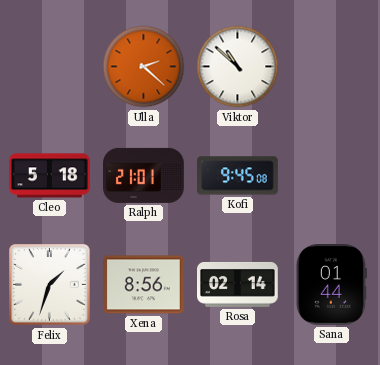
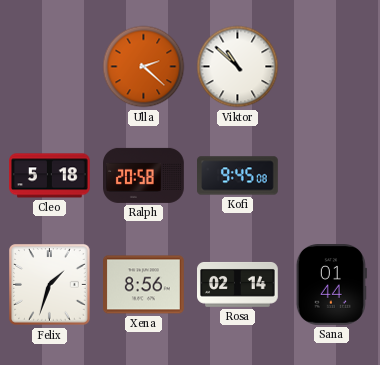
Ralph: 21:01 -> 20:58 (144, 175)
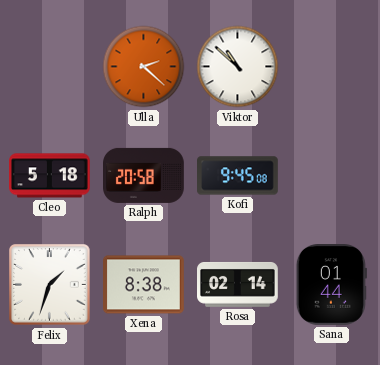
Xena: 8:56 -> 8:38 (144, 285)
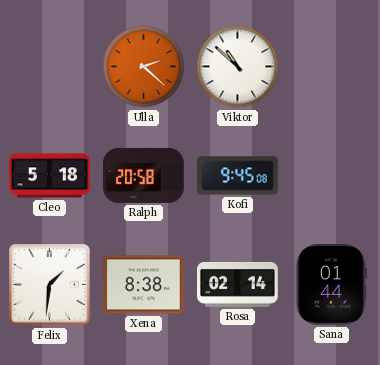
Felix: 1:33 -> 1:31 (50, 285)
